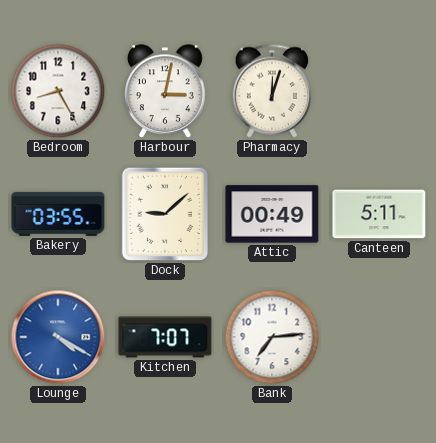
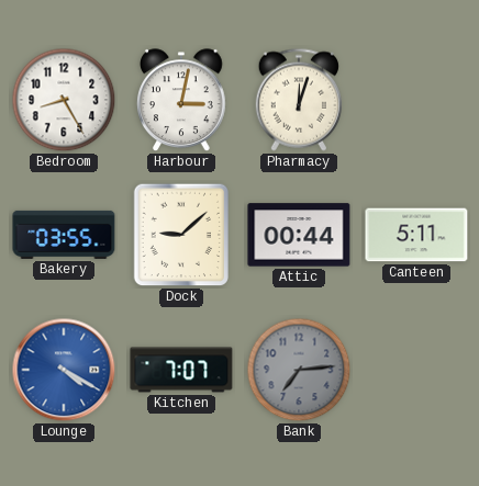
Attic: 00:49 -> 00:44 (299, 235)
Bank dial: white -> grey (299, 370)
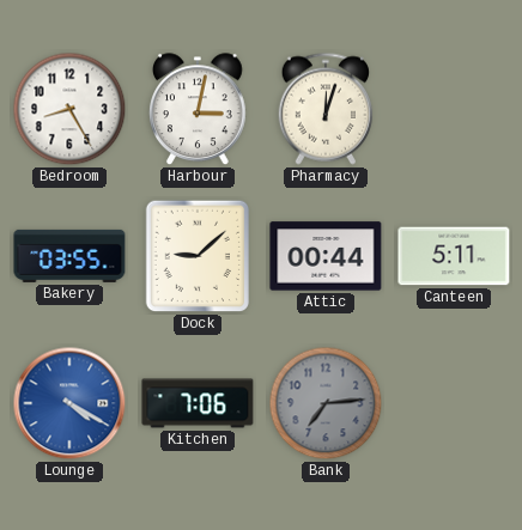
Kitchen: 7:07 -> 7:06 (198, 403)
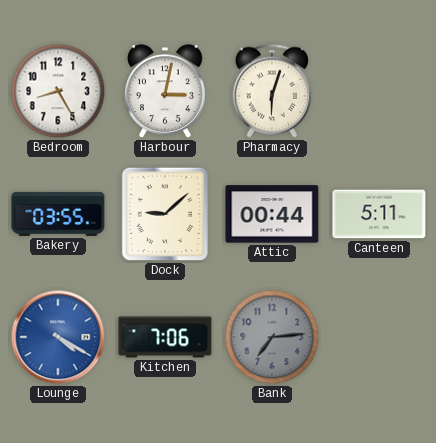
Pharmacy: 12:03 -> 6:03 (271, 91)
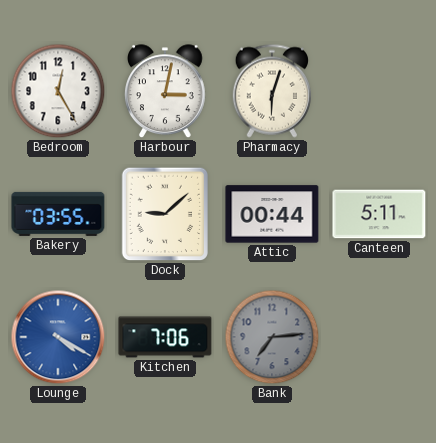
Bedroom: 8:25 -> 12:25 (58, 91)
